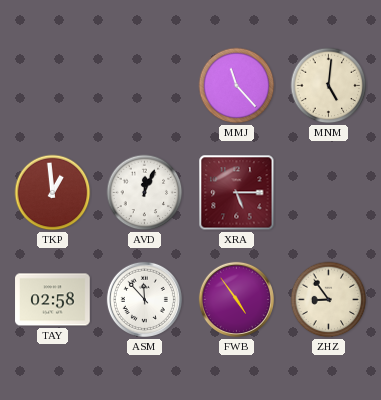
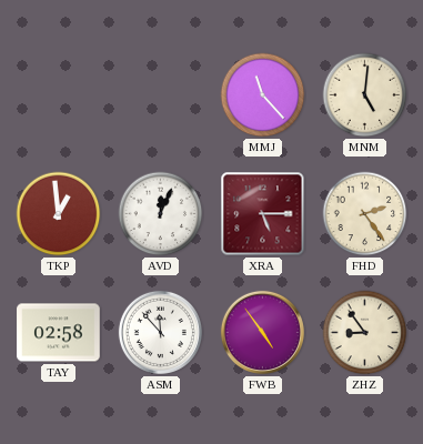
FHD: none -> 2:24 (365, 214)
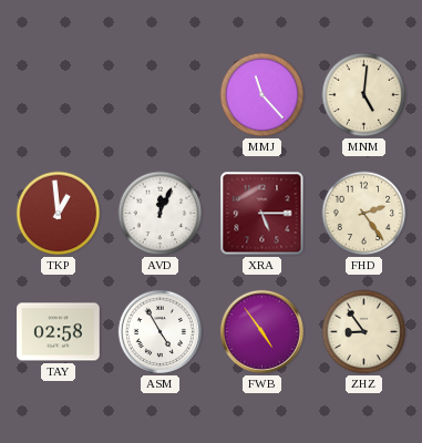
ASM: 11:53 -> 4:55 (159, 331)
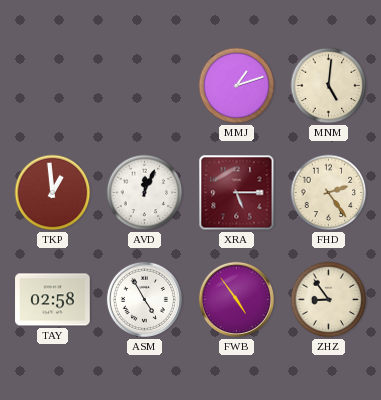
MMJ: 11:23 -> 1:12 (237, 86)
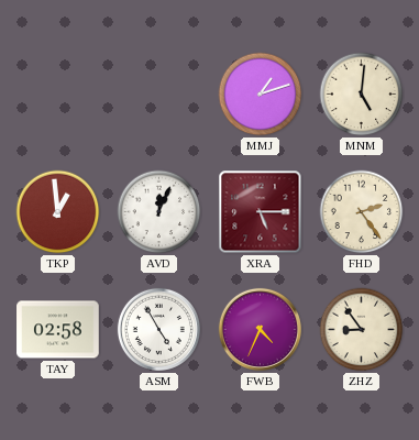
FWB: 4:54 -> 4:34 (260, 329)
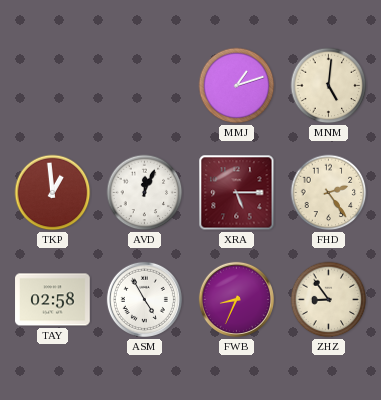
FWB: 4:34 -> 8:34 (236, 299)
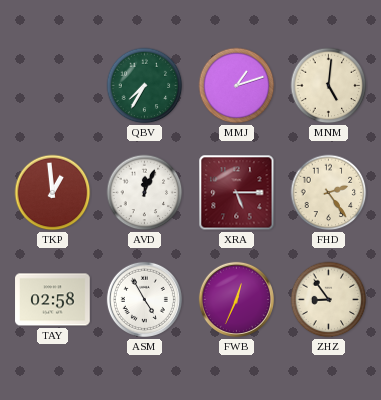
QBV: none -> 7:35 (145, 86)
FWB: 8:34 -> 12:34 (236, 299)
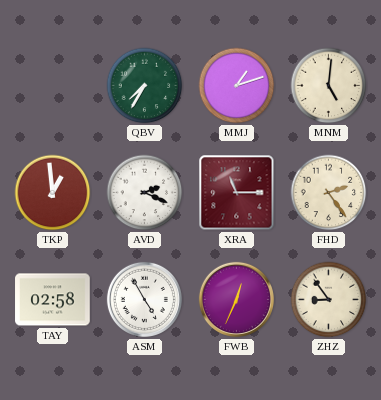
AVD: 12:04 -> 2:19 (145, 193)
XRA: 5:15 -> 11:15 (237, 193)
